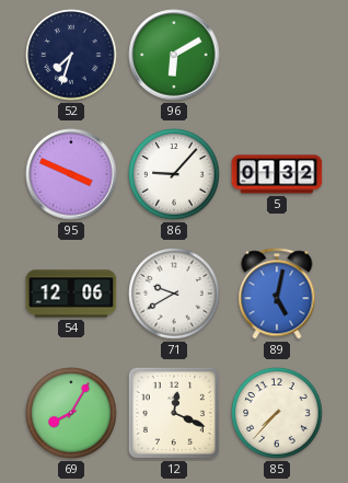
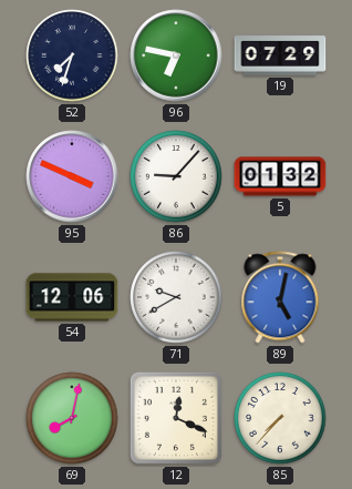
96: 6:10 -> 6:47 (176, 55)
19: none -> 07:29 (280, 55)
69: 8:05 -> 8:02 (72, 418)
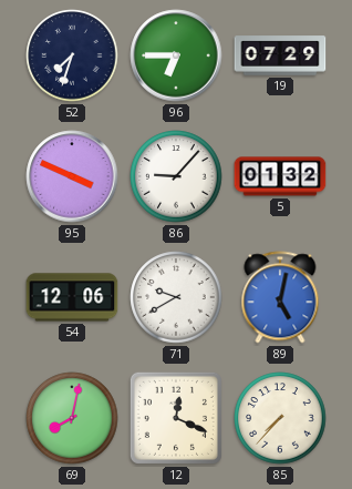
96: 6:47 -> 6:45 (176, 55)
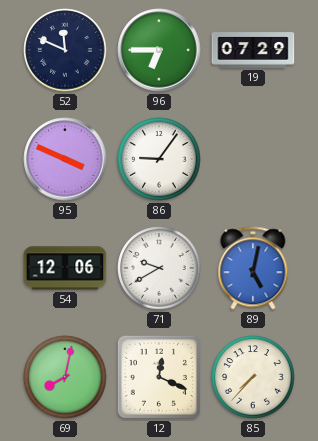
52: 7:33 -> 11:49 (65, 50)
86: 9:07 -> 9:06 (159, 159)
5: 01:32 -> none (280, 176)
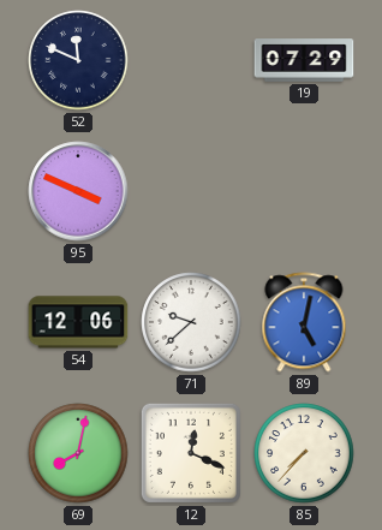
96: 6:45 -> none (159, 50)
86: 9:06 -> none (159, 159)
71: 9:40 -> 9:38 (191, 322)
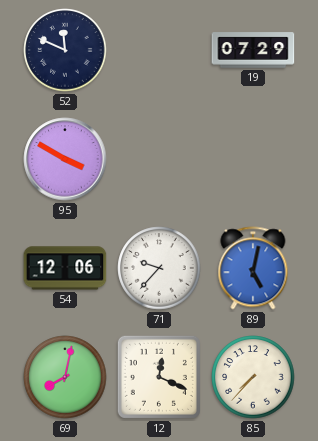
95: 3:49 -> 3:50 (65, 159)
71: 9:38 -> 9:37 (159, 268)
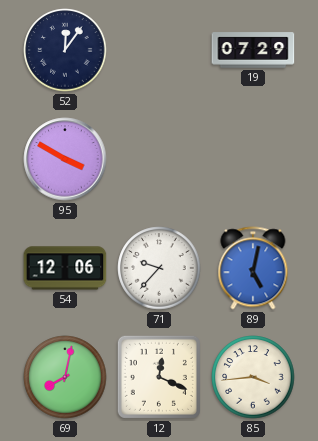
52: 11:49 -> 12:06 (65, 50)
85: 7:37 -> 3:44 (253, 377)
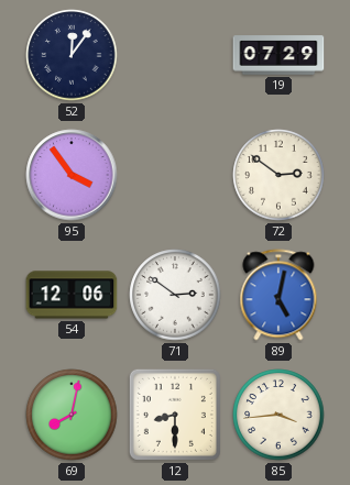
95: 3:50 -> 3:54 (72, 175)
72: none -> 2:51 (278, 175)
71: 9:37 -> 2:51 (175, 295)
12: 12:19 -> 8:30 (175, 415)
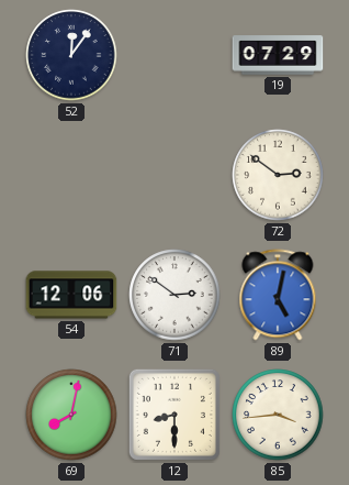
95: 3:54 -> none (72, 175)
